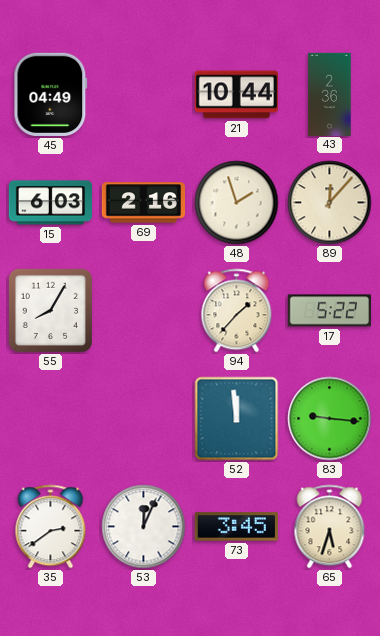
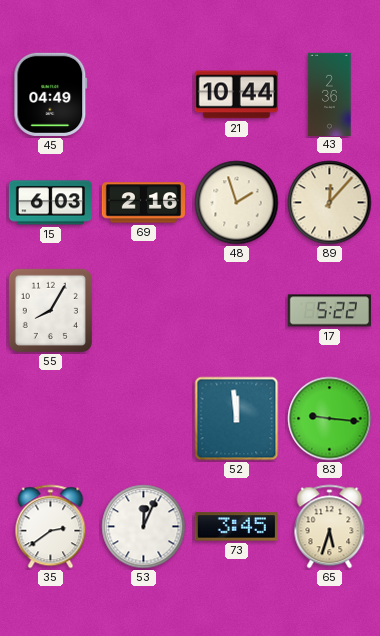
94: 1:37 -> none (237, 311)
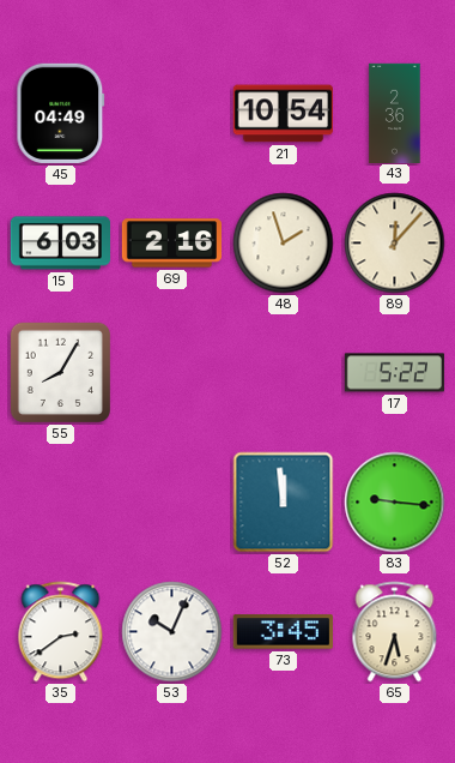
21: 10:44 -> 10:54 (283, 114)
53: 12:04 -> 10:04 (172, 632)
